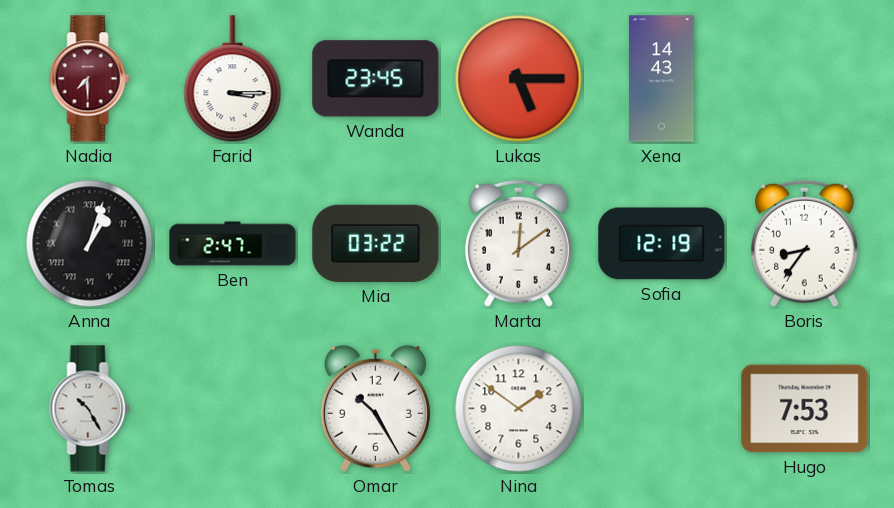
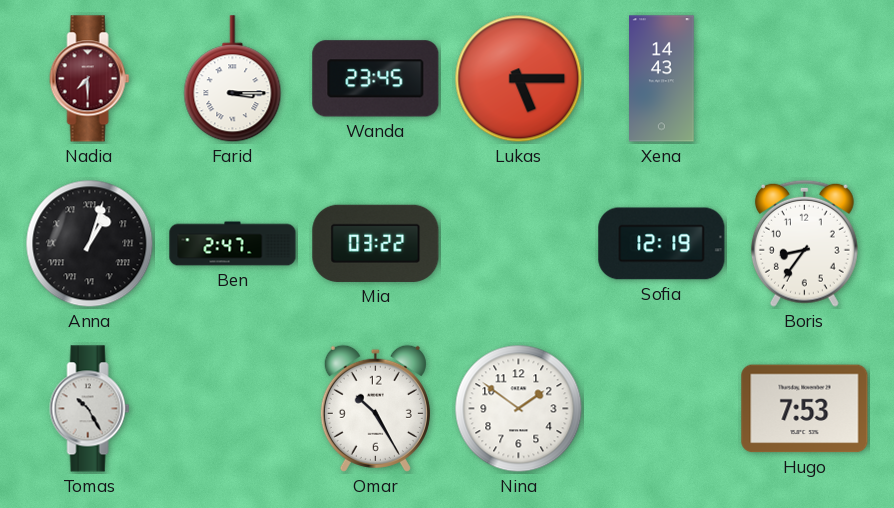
Marta: 12:09 -> none (518, 243)
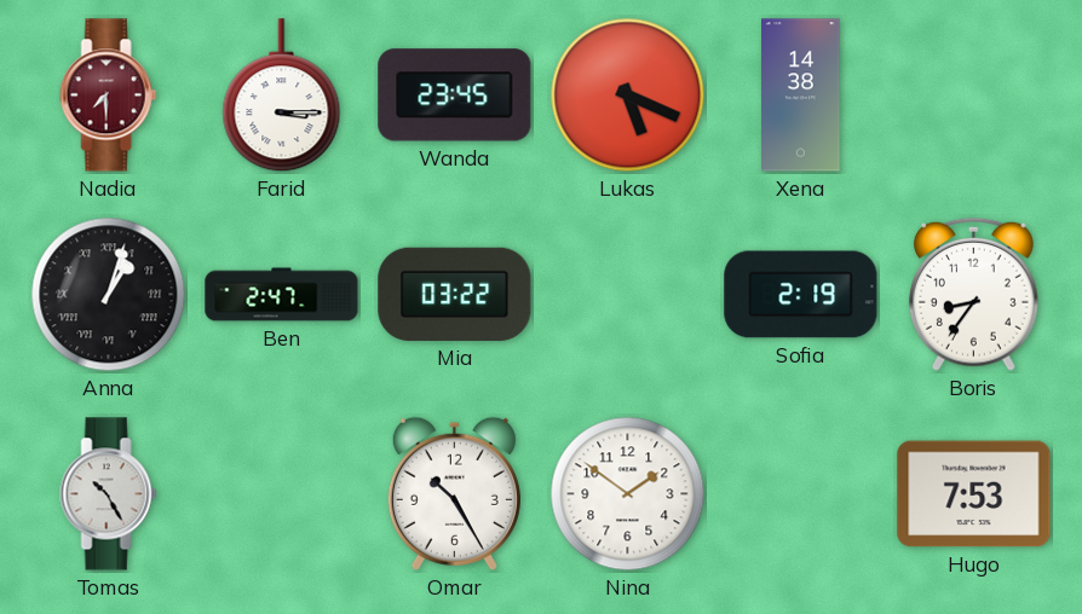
Lukas: 5:15 -> 5:19 (628, 95)
Xena: 14:43 -> 14:38 (801, 95)
Sofia: 12:19 -> 2:19 (801, 295)
